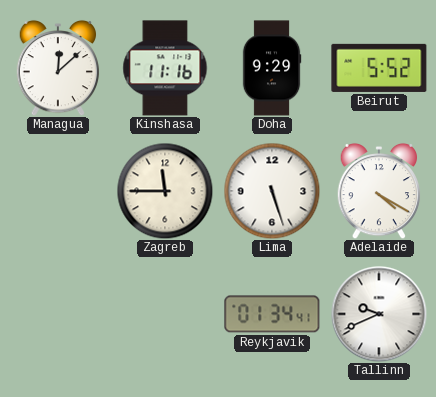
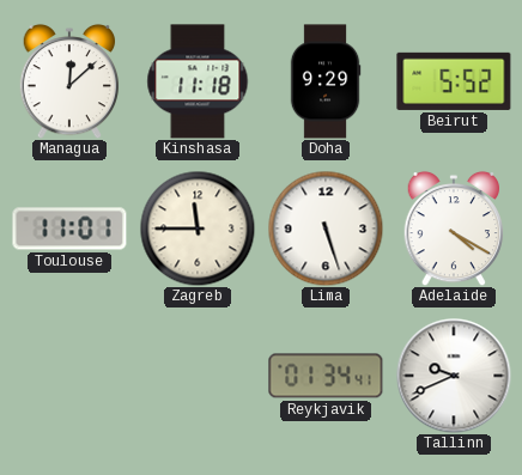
Kinshasa: 11:16 -> 11:18 (198, 81)
Toulouse: none -> 11:01 (69, 229)
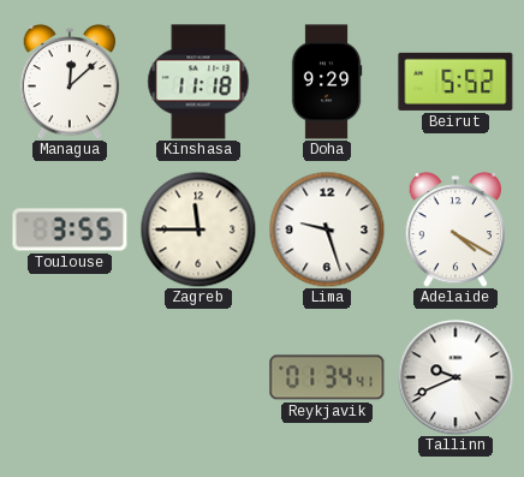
Toulouse: 11:01 -> 3:55 (70, 229)
Lima: 5:27 -> 9:27 (327, 229)
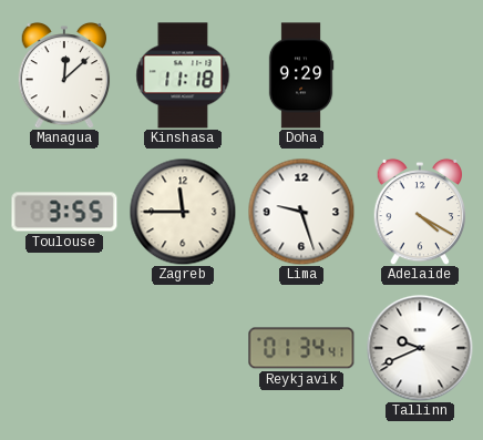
Beirut: 5:52 -> none (455, 82)
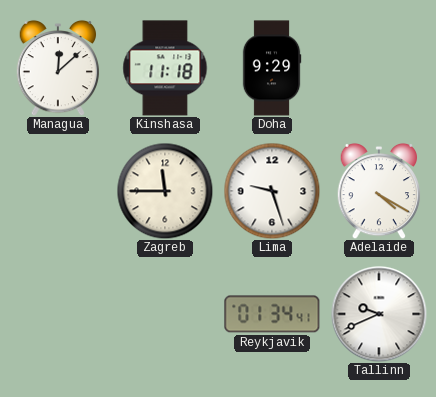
Toulouse: 3:55 -> none (64, 212)
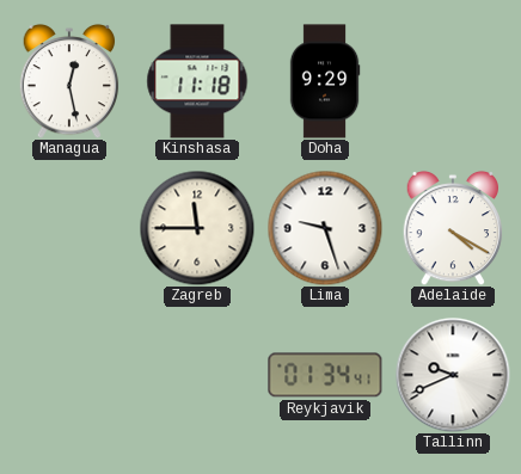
Managua: 12:08 -> 12:28 (69, 81)
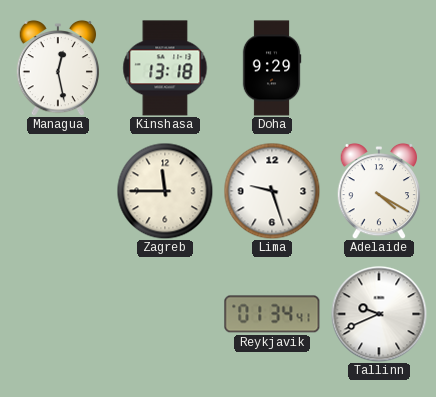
Kinshasa: 11:18 -> 13:18 (165, 68)
